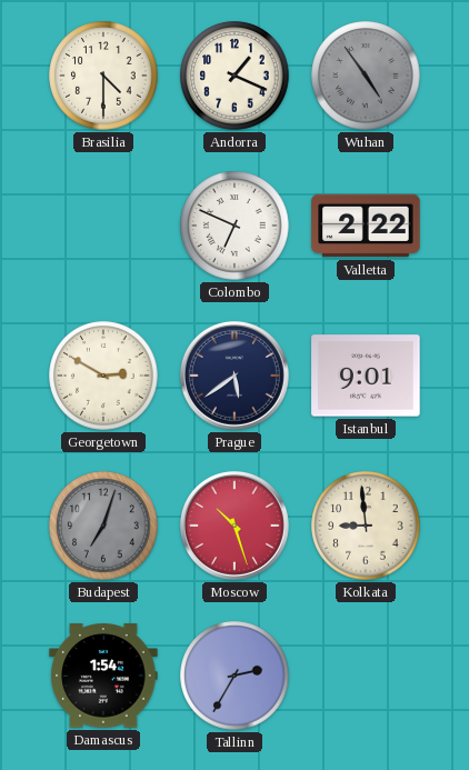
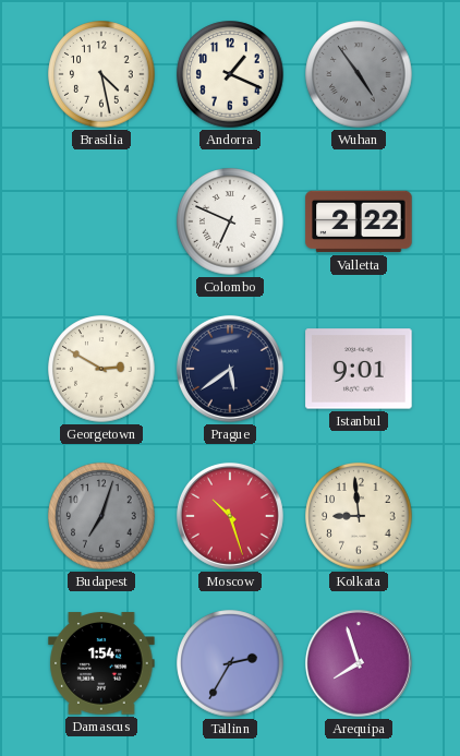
Brasilia: 4:30 -> 4:28 (101, 74)
Arequipa: none -> 7:57 (359, 663)
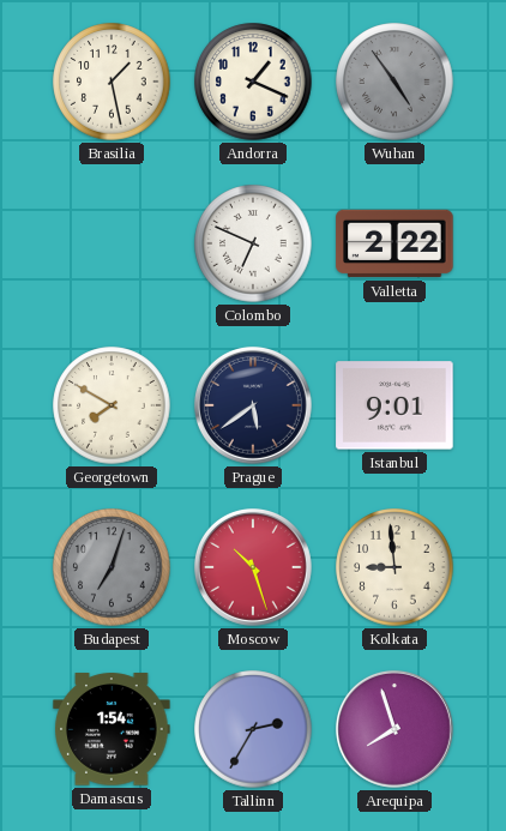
Brasilia: 4:28 -> 1:28 (112, 82)
Georgetown: 2:50 -> 7:50 (112, 405)
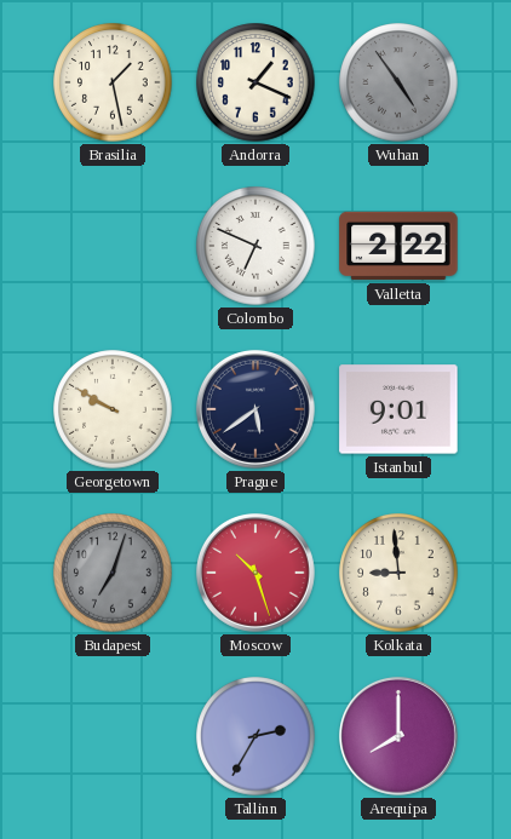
Georgetown: 7:50 -> 9:50 (113, 409)
Damascus: 1:54 -> none (112, 729)
Arequipa: 7:57 -> 8:00 (398, 736)
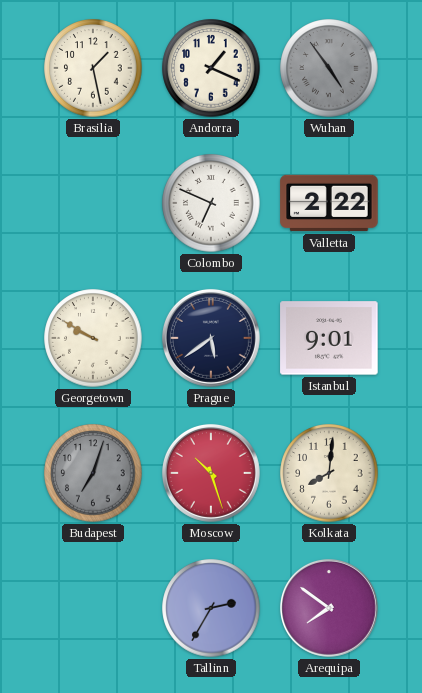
Kolkata: 8:59 -> 8:01 (329, 473)
Arequipa: 8:00 -> 7:51 (329, 608)
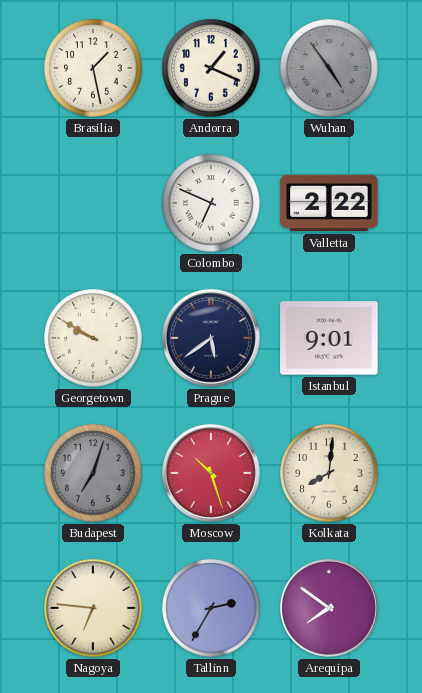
Nagoya: none -> 6:46 (93, 608)
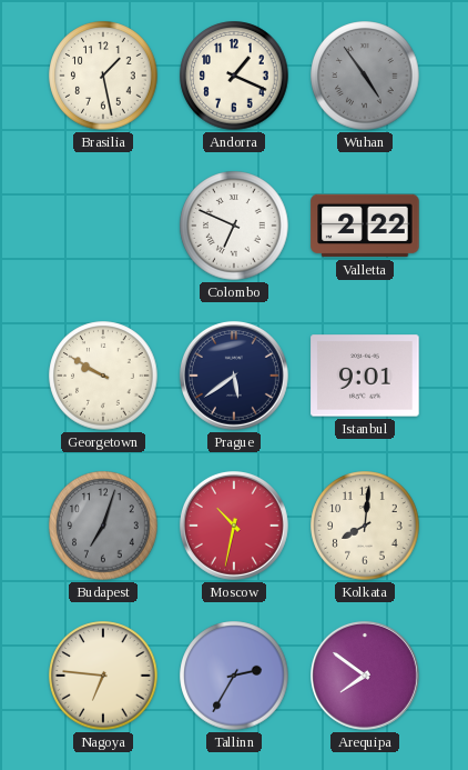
Moscow: 10:27 -> 10:32 (234, 526)
